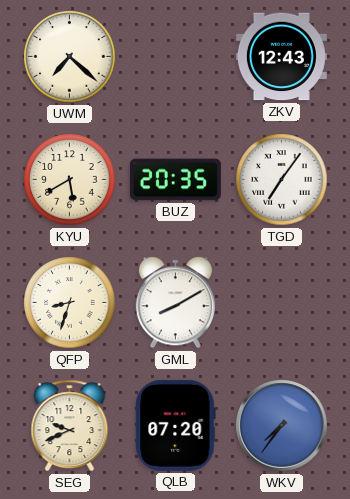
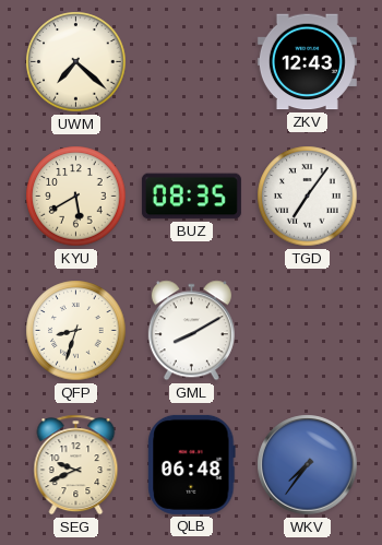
BUZ: 20:35 -> 08:35 (191, 197)
QLB: 07:20 -> 06:48 (192, 464)
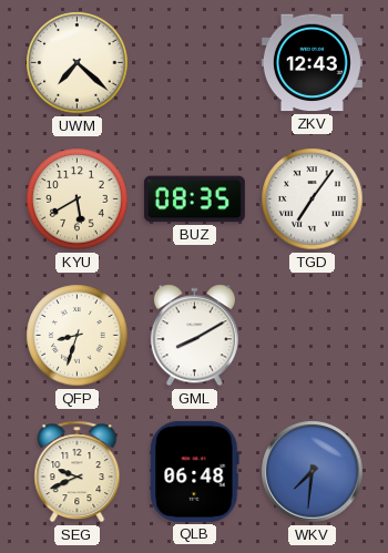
WKV: 7:36 -> 7:31 (313, 472)
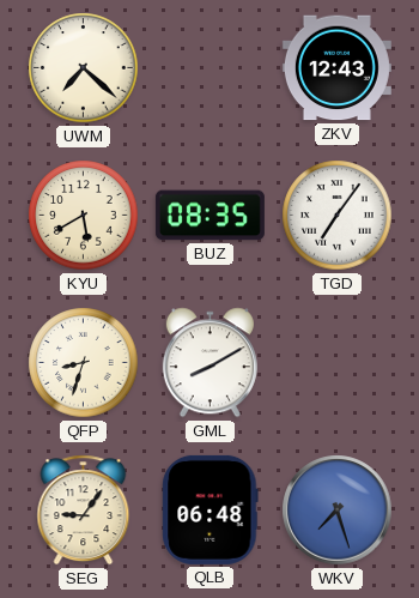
SEG: 9:41 -> 9:06 (84, 511)
WKV: 7:31 -> 7:27 (338, 511)
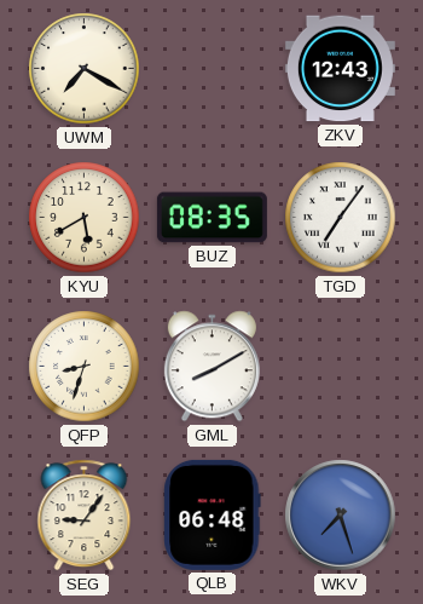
UWM: 7:22 -> 7:20 (85, 69)
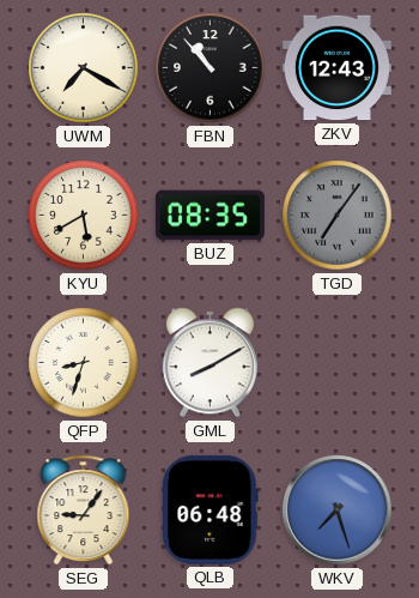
FBN: none -> 10:53 (211, 68)
TGD dial: white -> grey (338, 216)
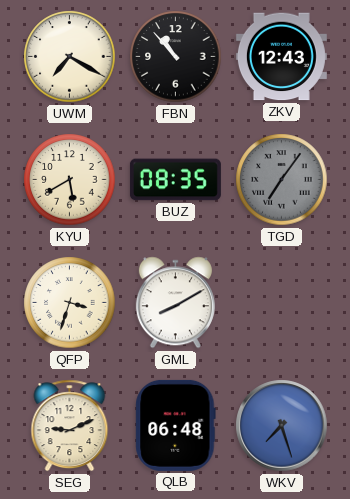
QFP: 8:33 -> 3:33 (70, 303)
SEG: 9:06 -> 9:11 (70, 426)
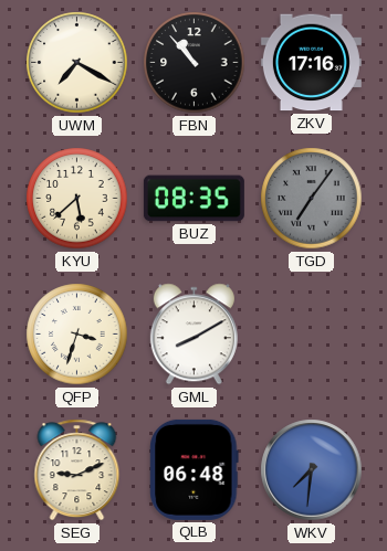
ZKV: 12:43 -> 17:16 (311, 63)
KYU: 5:40 -> 5:38 (77, 199)
WKV: 7:27 -> 7:31 (312, 470)
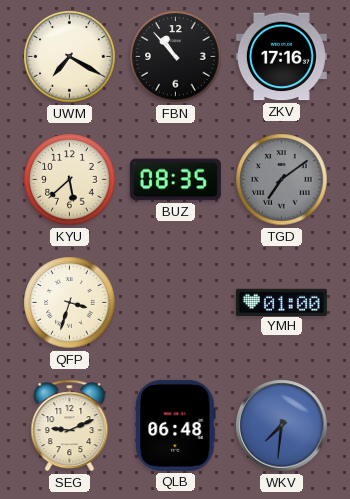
TGD: 7:06 -> 7:09 (282, 180)
GML: 8:10 -> none (193, 335)
YMH: none -> 01:00 (281, 302)
